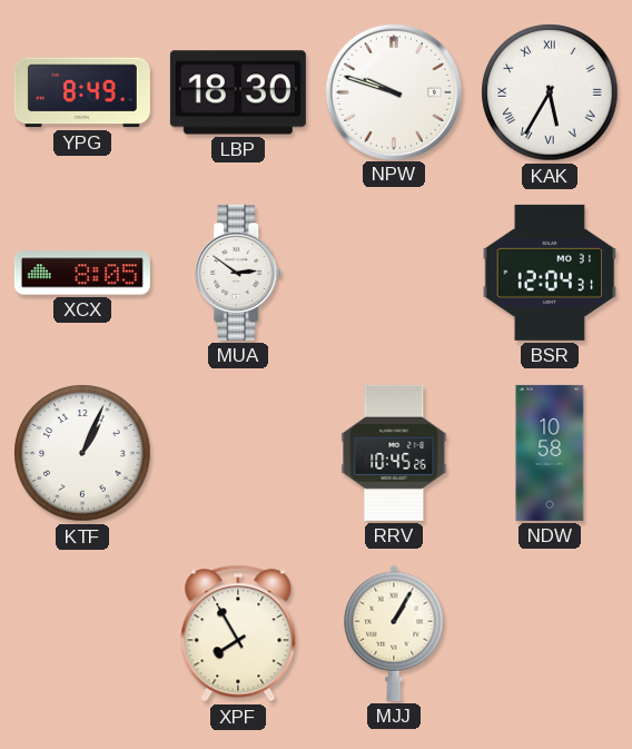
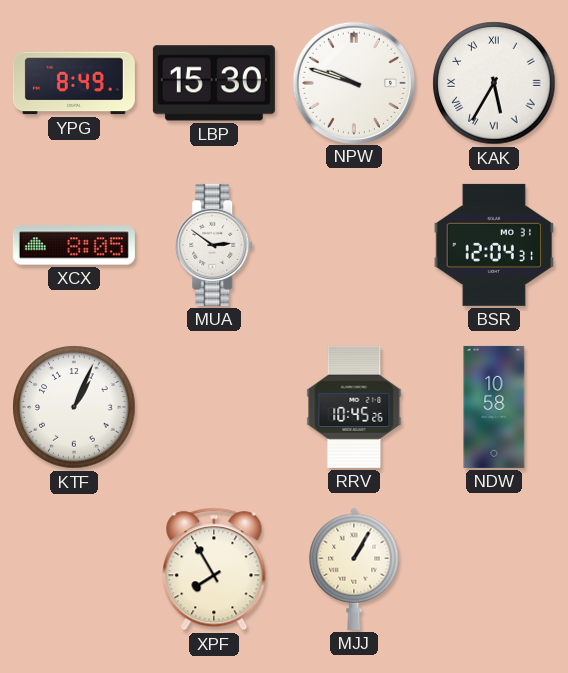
LBP: 18:30 -> 15:30 (214, 83)
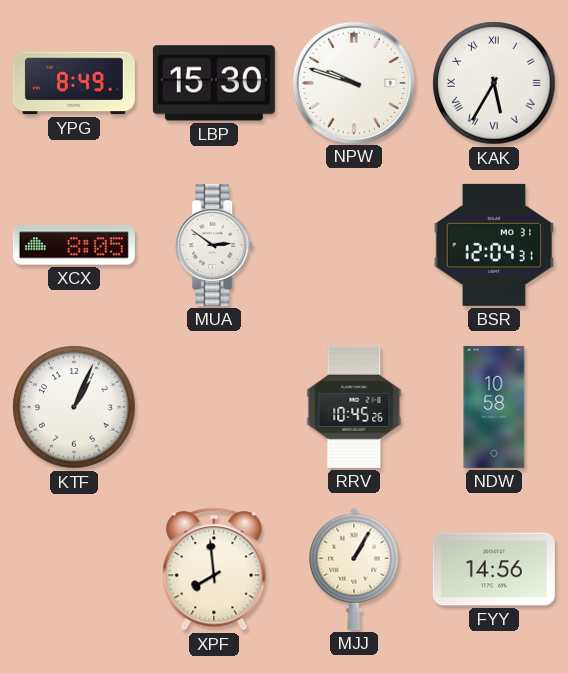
XPF: 7:55 -> 7:59 (214, 569)
FYY: none -> 14:56 (494, 569)
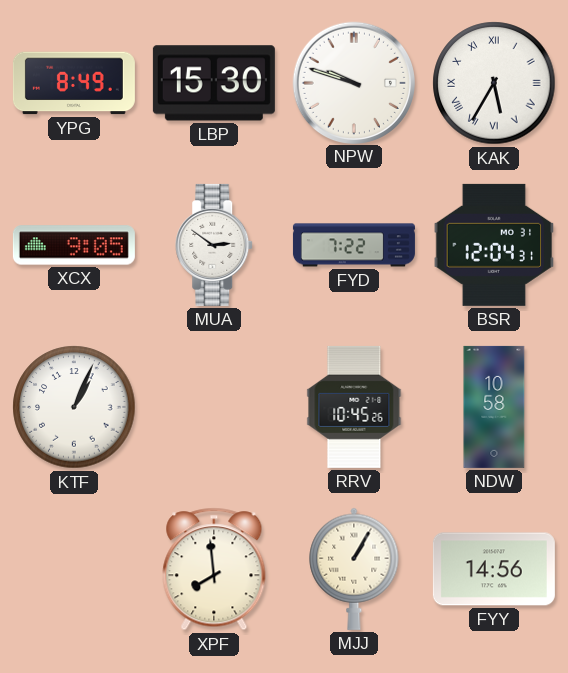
XCX: 8:05 -> 9:05 (74, 245)
FYD: none -> 7:22 (354, 245)
